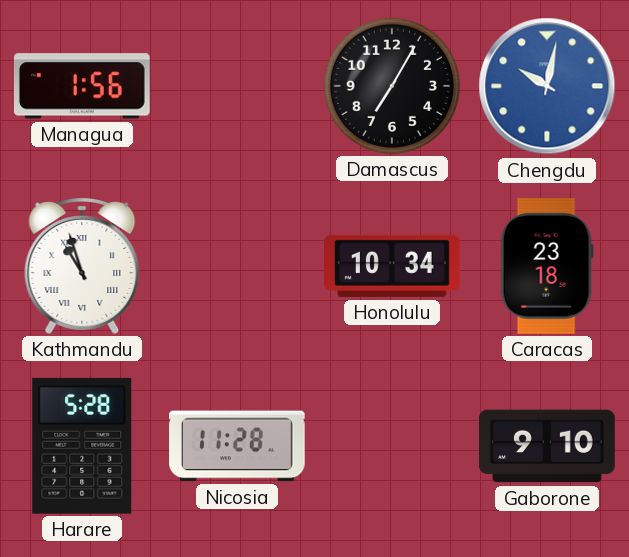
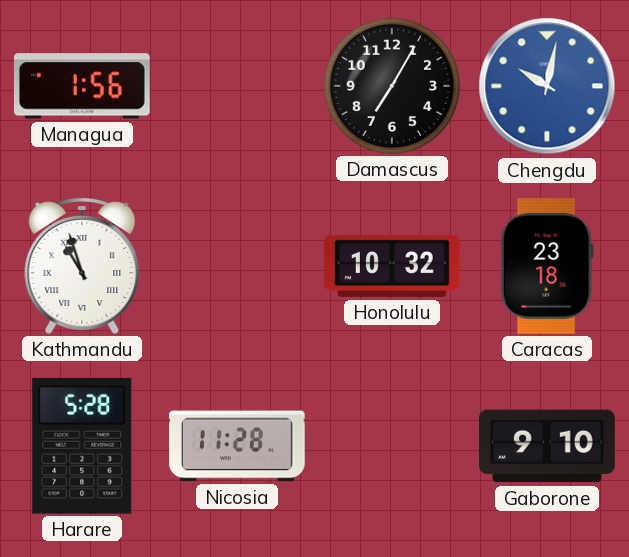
Honolulu: 10:34 -> 10:32 (393, 266)
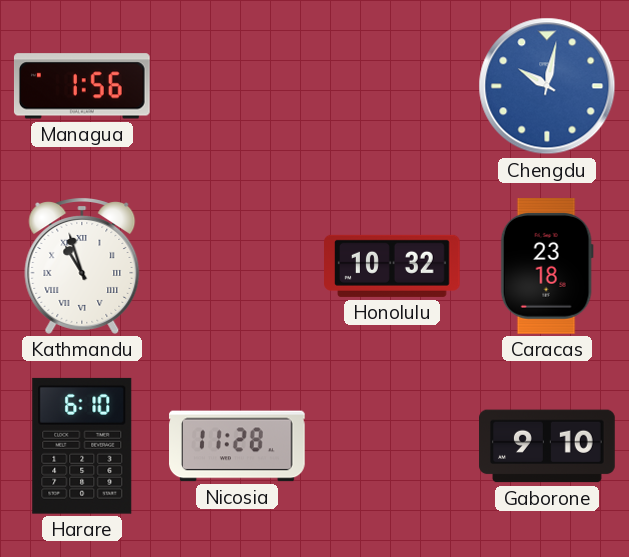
Damascus: 7:05 -> none (392, 86)
Harare: 5:28 -> 6:10 (82, 446)
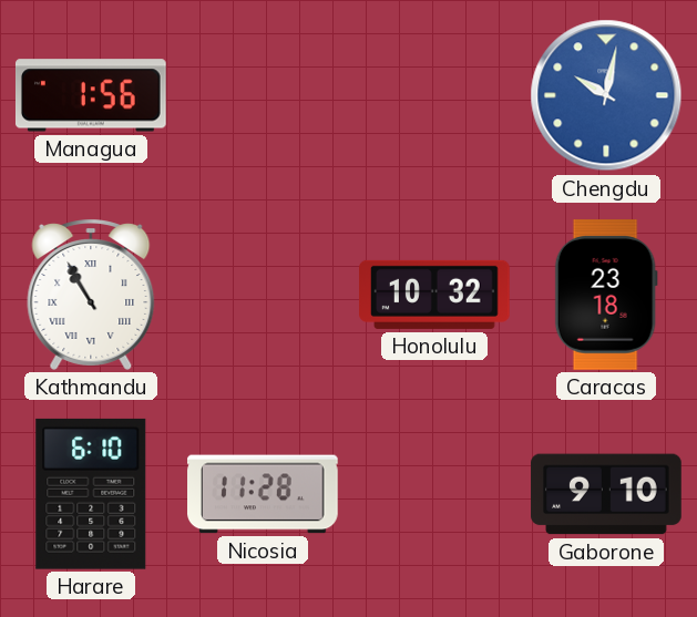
Kathmandu: 10:57 -> 10:55 (91, 295)
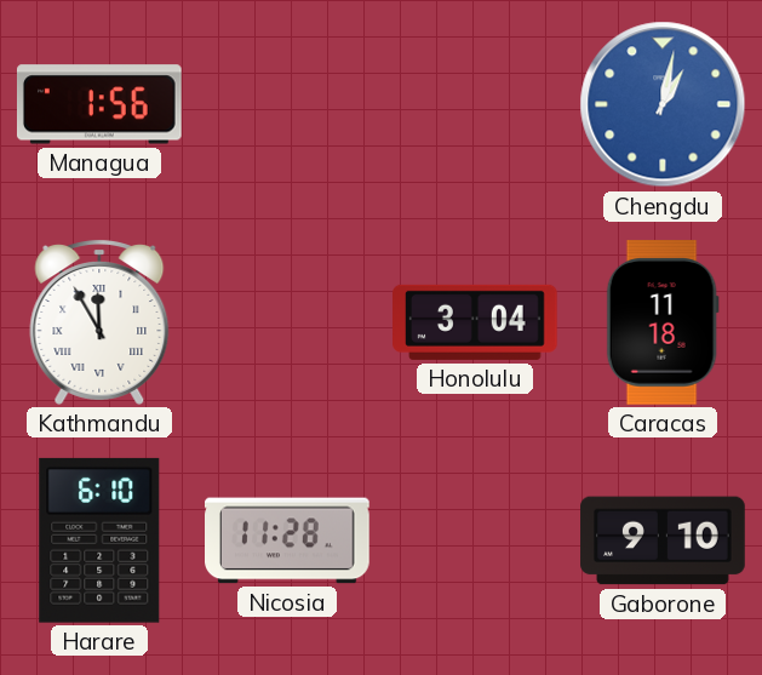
Chengdu: 10:02 -> 1:02 (663, 104)
Kathmandu: 10:55 -> 11:55 (99, 322)
Honolulu: 10:32 -> 3:04 (476, 322)
Caracas: 23:18 -> 11:18 (663, 324)
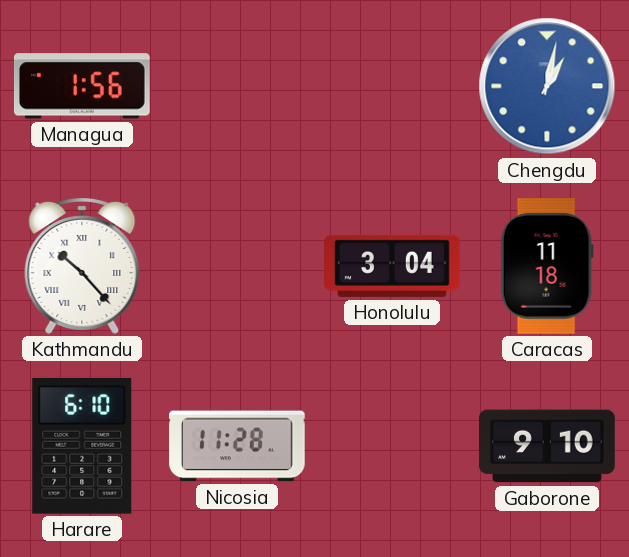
Kathmandu: 11:55 -> 10:23 (82, 266)
